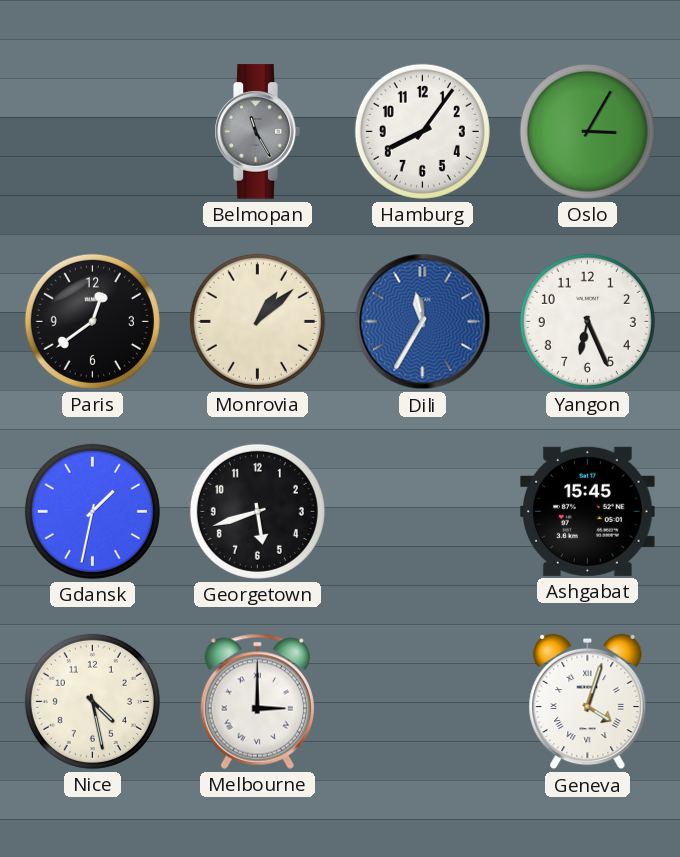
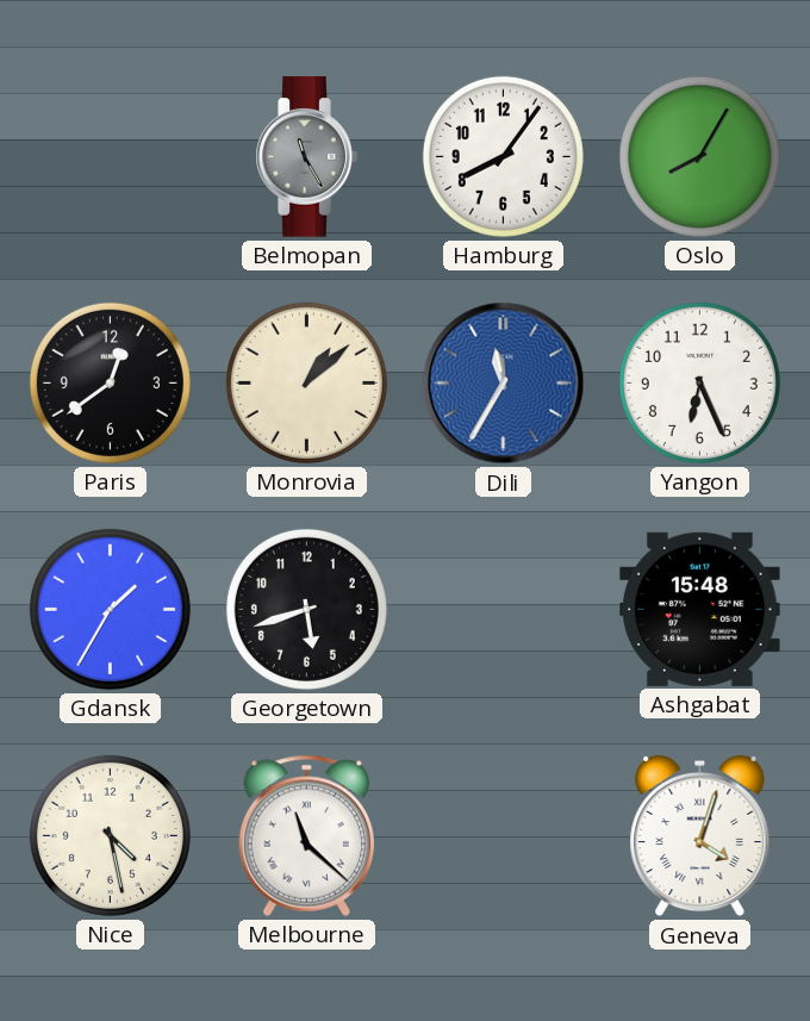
Oslo: 3:05 -> 8:05 (699, 156)
Gdansk: 1:32 -> 1:35 (110, 609)
Ashgabat: 15:45 -> 15:48 (700, 609)
Melbourne: 3:00 -> 11:22 (306, 835)
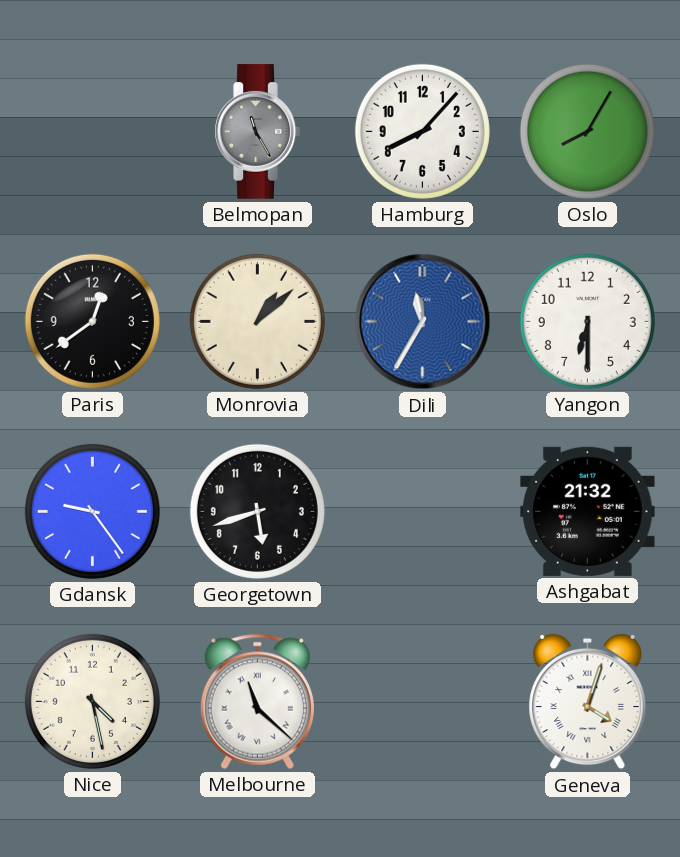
Hamburg: 8:06 -> 8:07 (422, 131)
Yangon: 6:26 -> 6:30 (587, 321)
Gdansk: 1:35 -> 9:24 (92, 511)
Ashgabat: 15:48 -> 21:32 (588, 511)
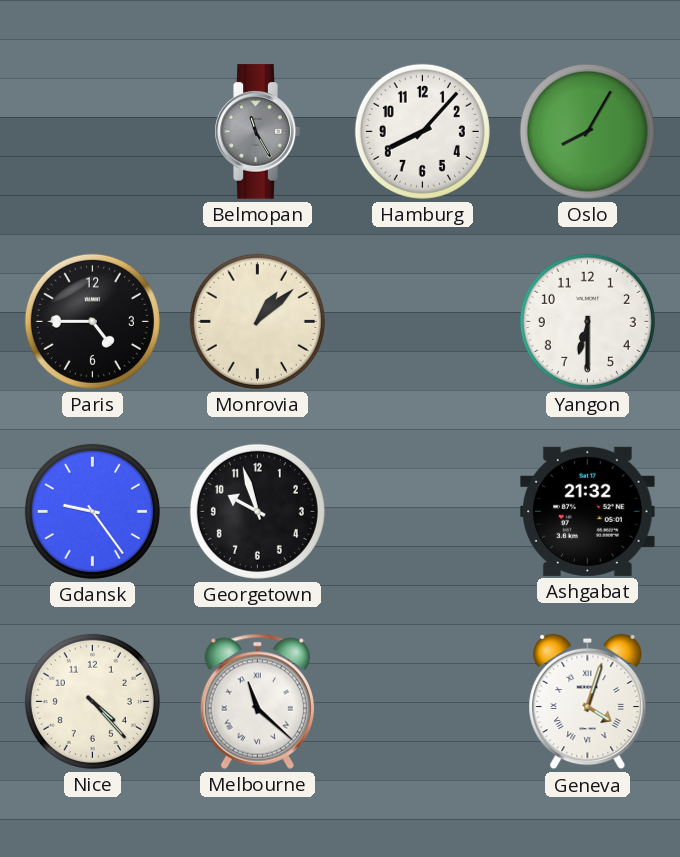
Paris: 12:39 -> 4:45 (92, 321)
Dili: 11:35 -> none (423, 322)
Georgetown: 5:42 -> 9:57 (257, 511)
Nice: 4:28 -> 4:23 (92, 701)
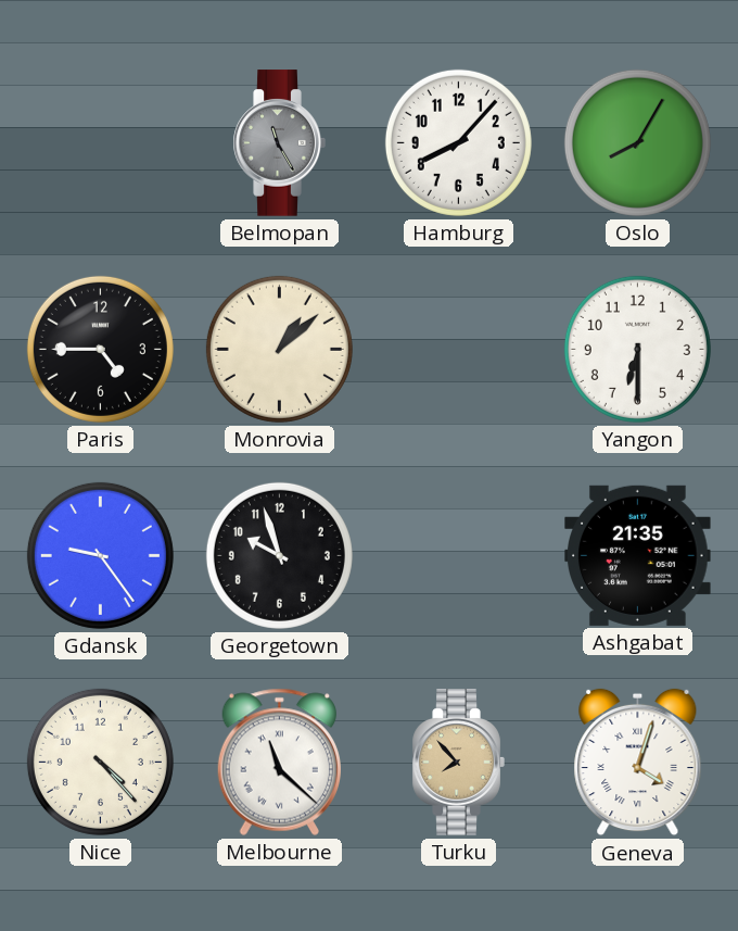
Ashgabat: 21:32 -> 21:35 (638, 555)
Turku: none -> 7:53 (458, 763)
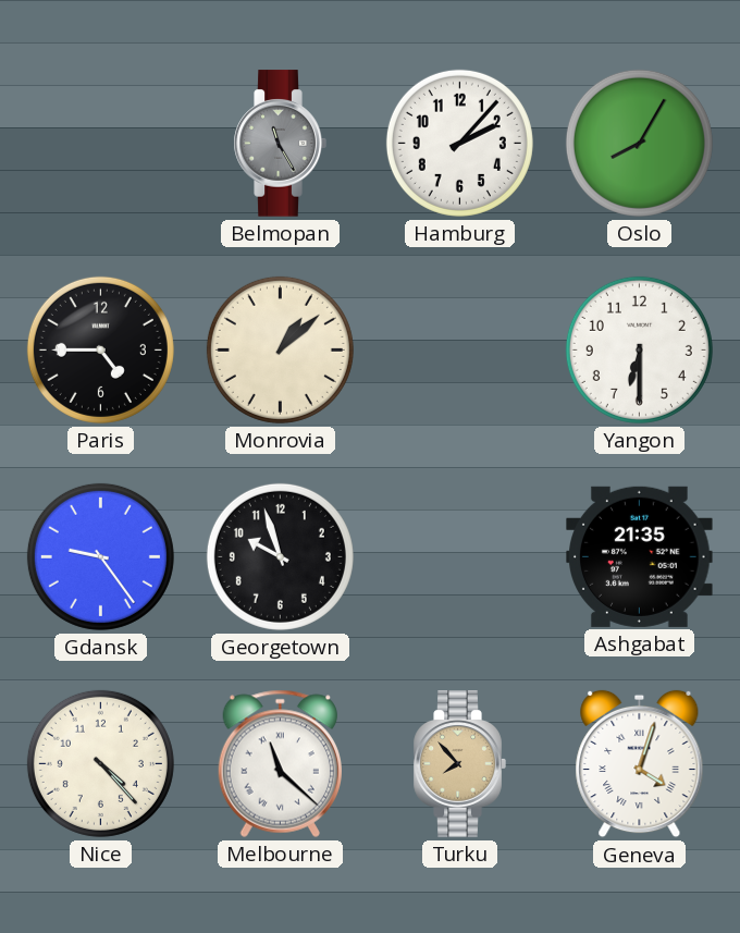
Hamburg: 8:07 -> 2:07 (459, 143)
